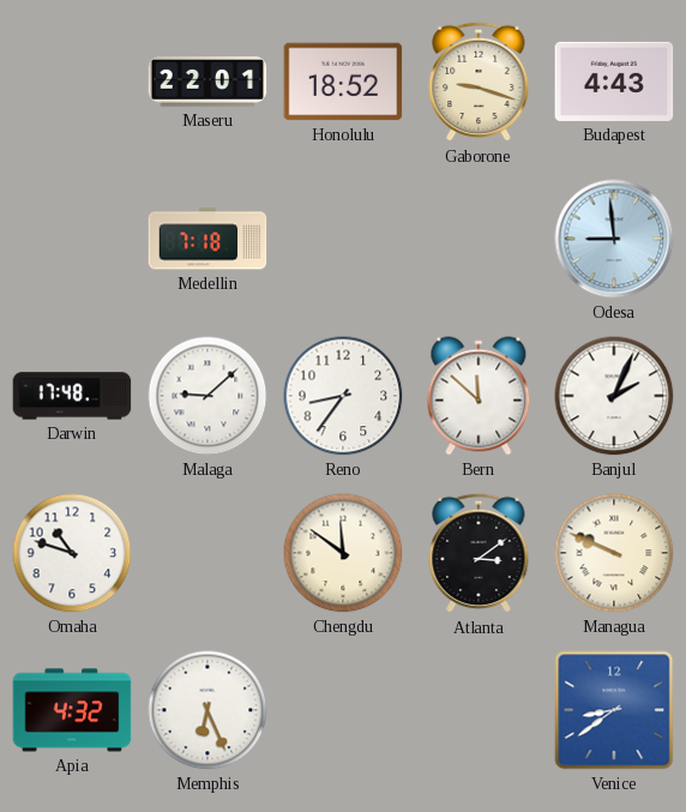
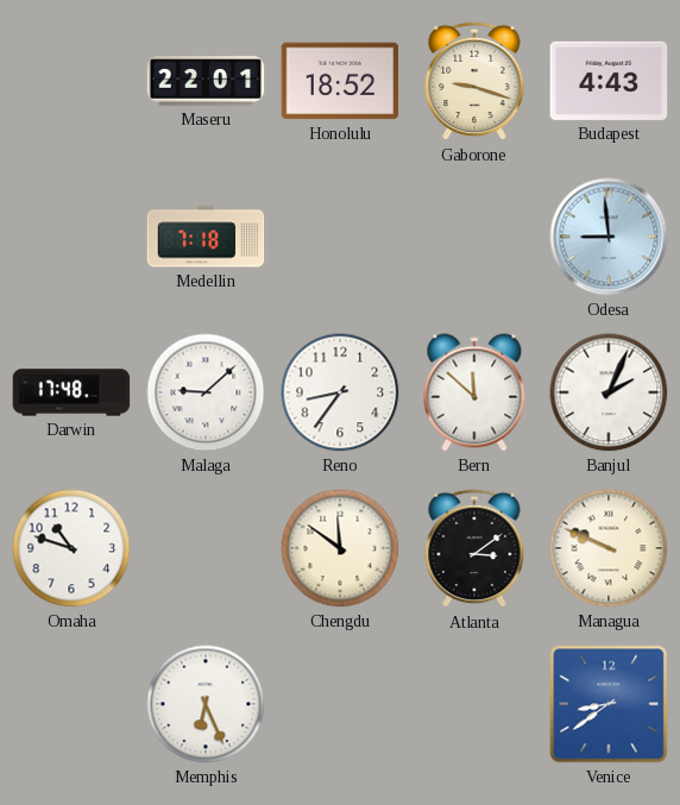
Apia: 4:32 -> none (72, 710)
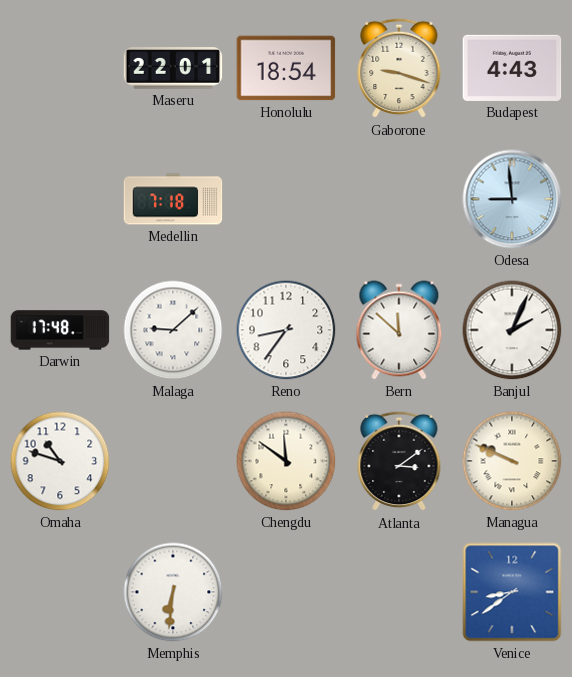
Honolulu: 18:52 -> 18:54 (286, 68)
Memphis: 6:26 -> 6:31 (173, 592)
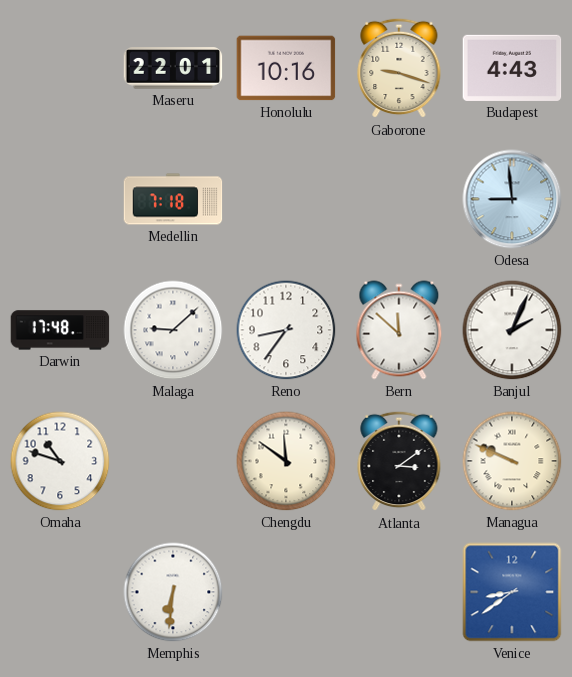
Honolulu: 18:54 -> 10:16 (286, 68)
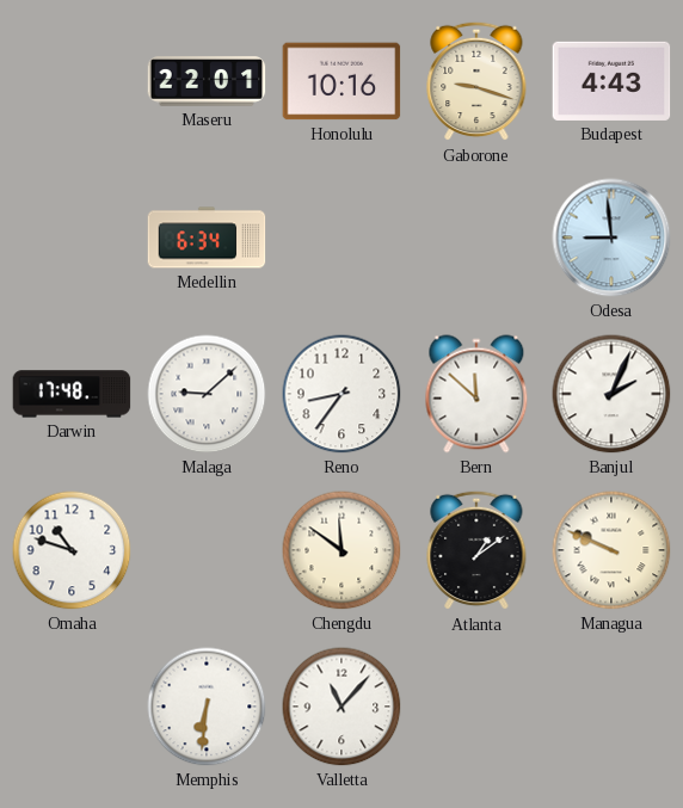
Medellin: 7:18 -> 6:34 (207, 238)
Atlanta: 3:09 -> 1:09 (476, 550)
Valletta: none -> 11:07 (341, 707)
Venice: 8:39 -> none (512, 592)
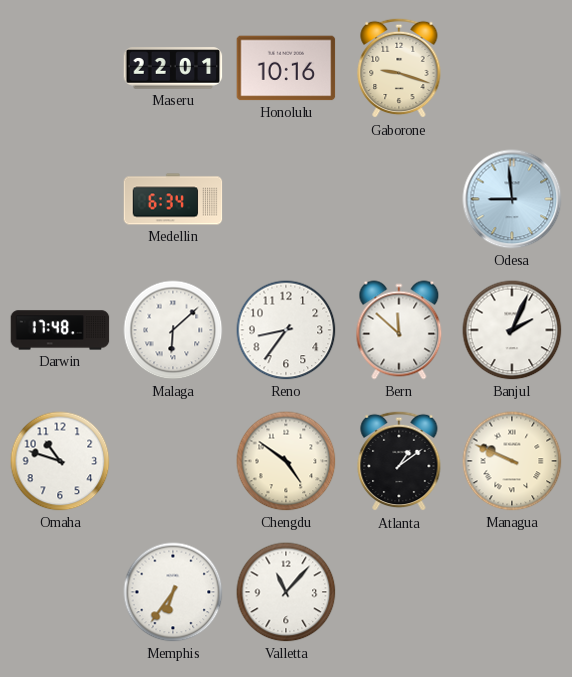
Budapest: 4:43 -> none (611, 81)
Malaga: 9:08 -> 6:08 (173, 330)
Chengdu: 11:51 -> 4:51 (286, 461)
Memphis: 6:31 -> 6:36 (173, 592)
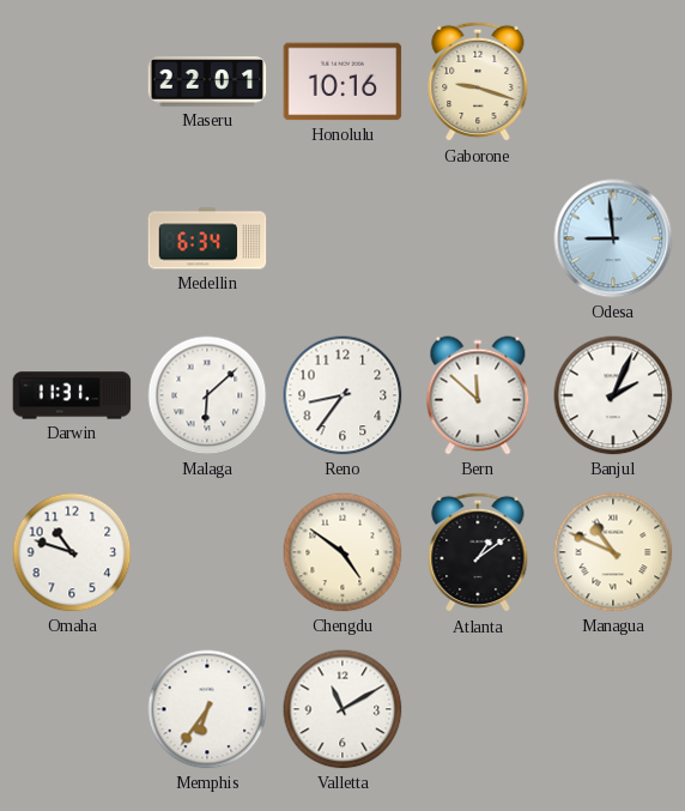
Darwin: 17:48 -> 11:31 (72, 395)
Managua: 9:49 -> 10:49 (613, 552)
Valletta: 11:07 -> 11:10 (342, 709)
